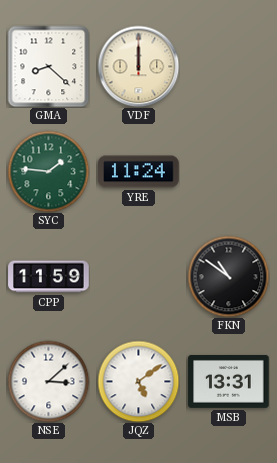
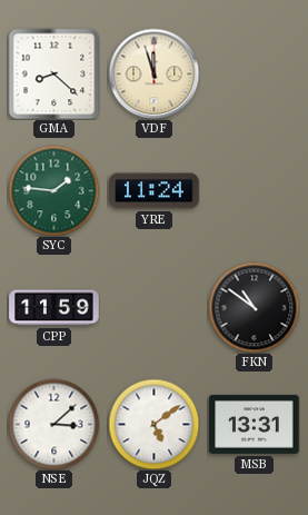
VDF: 12:00 -> 11:57 (153, 73)
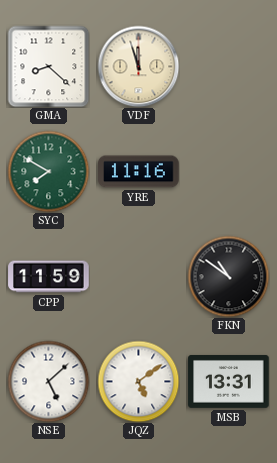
SYC: 1:46 -> 7:50 (48, 171)
YRE: 11:24 -> 11:16 (139, 172)
NSE: 3:08 -> 5:08 (48, 381)
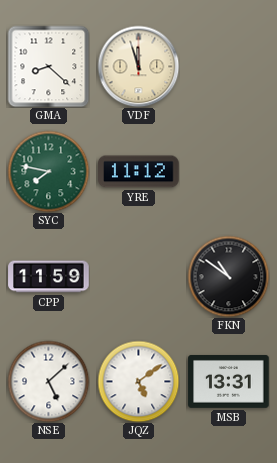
SYC: 7:50 -> 7:47 (48, 171)
YRE: 11:16 -> 11:12 (139, 172)
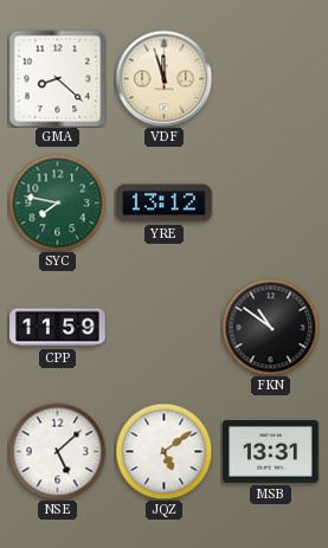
YRE: 11:12 -> 13:12 (165, 204)
